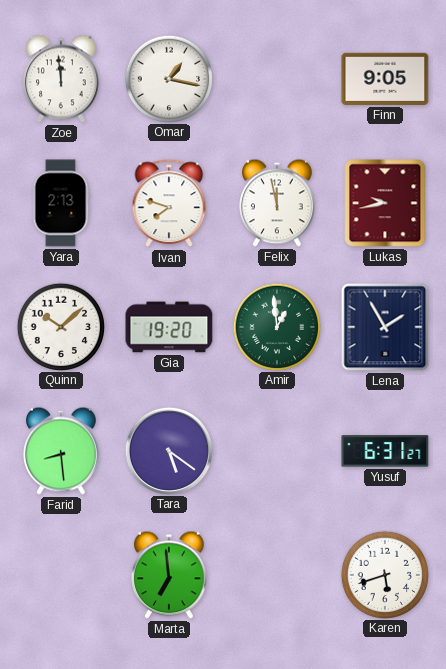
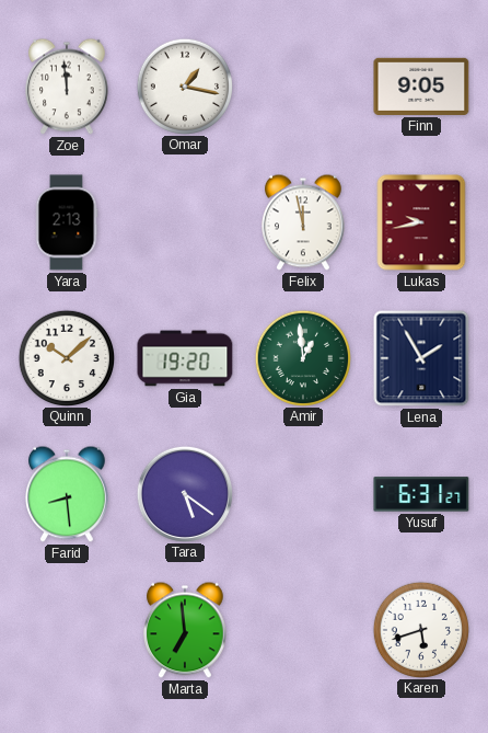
Ivan: 7:48 -> none (169, 204)
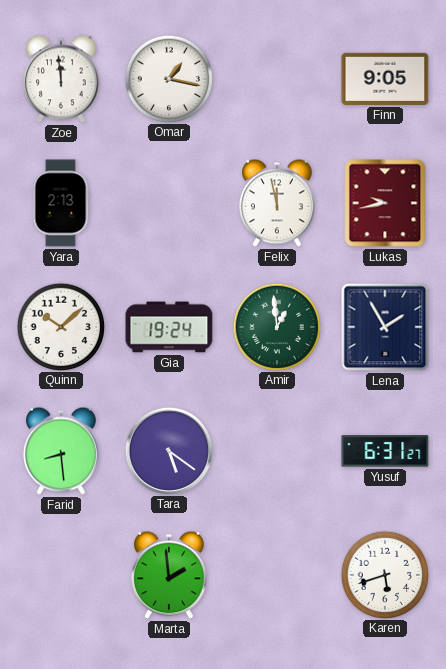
Gia: 19:20 -> 19:24 (169, 327)
Marta: 6:59 -> 1:59 (170, 575)
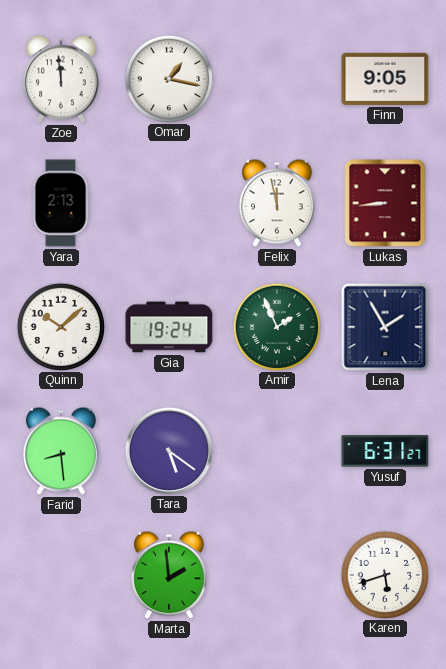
Lukas: 9:43 -> 8:44 (385, 203)
Amir: 12:59 -> 1:56 (276, 326)
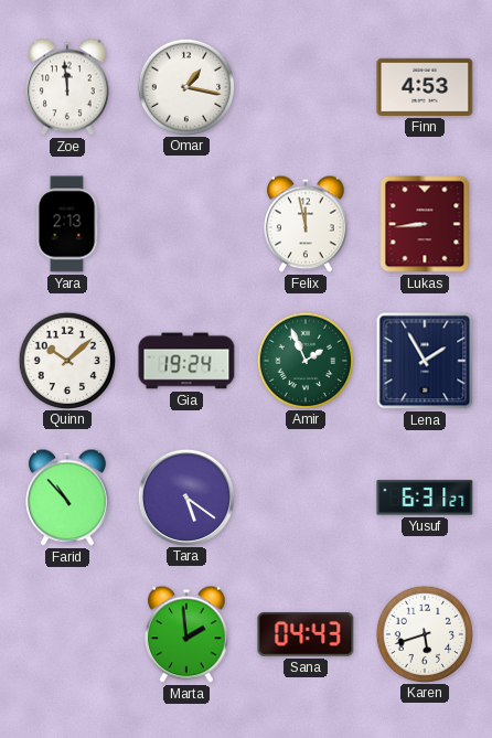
Finn: 9:05 -> 4:53 (425, 87)
Farid: 8:29 -> 10:53 (68, 498)
Sana: none -> 04:43 (306, 634)
